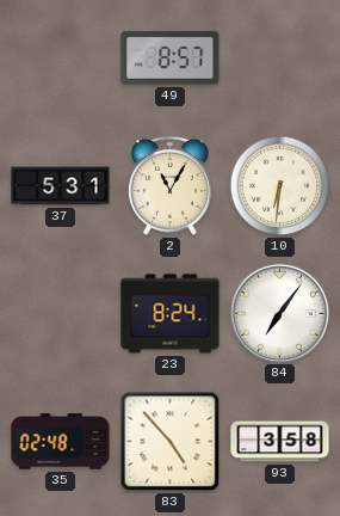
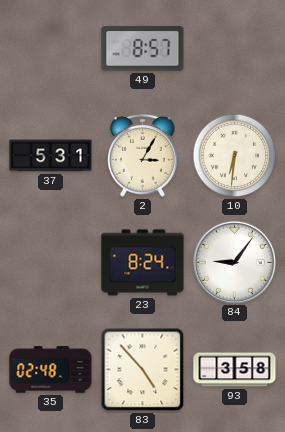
2: 11:05 -> 3:05 (143, 155)
84: 7:06 -> 9:06 (234, 262)
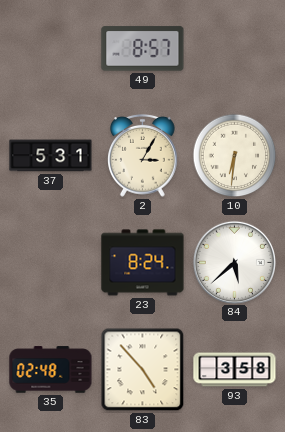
84: 9:06 -> 5:38 (234, 262)
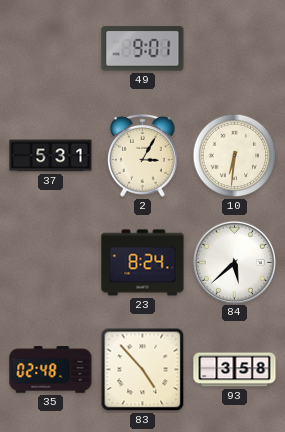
49: 8:57 -> 9:01 (143, 49)
